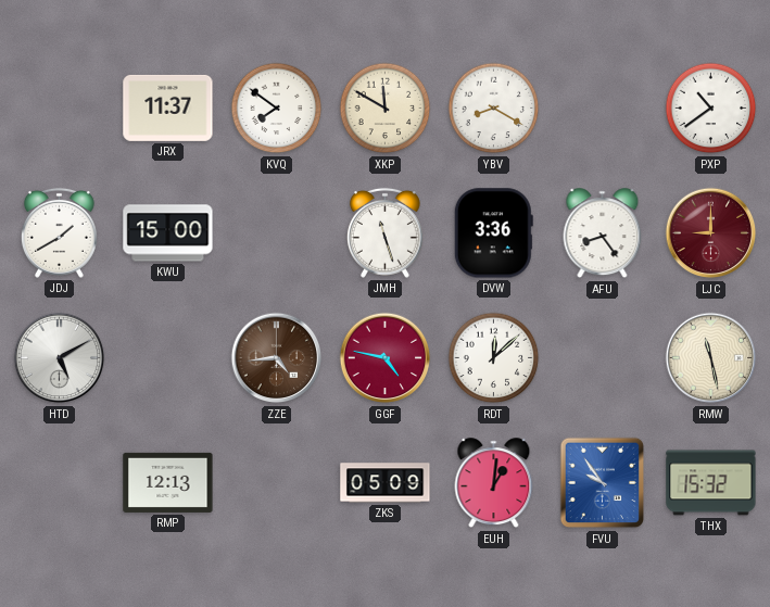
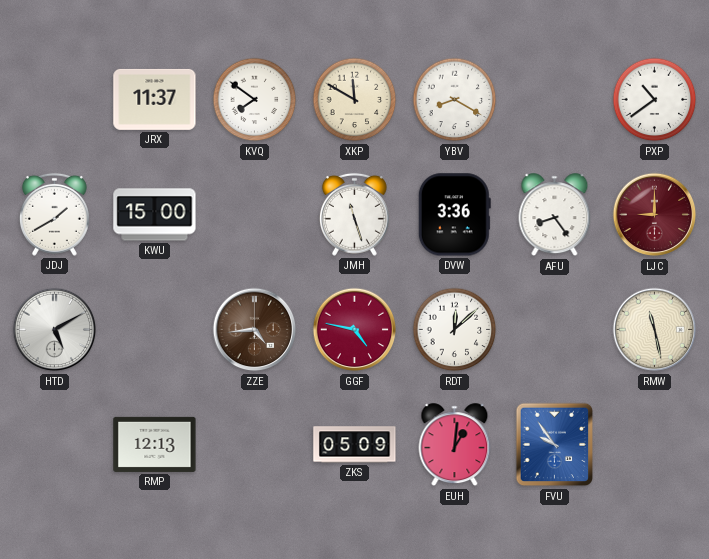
THX: 15:32 -> none (711, 483)
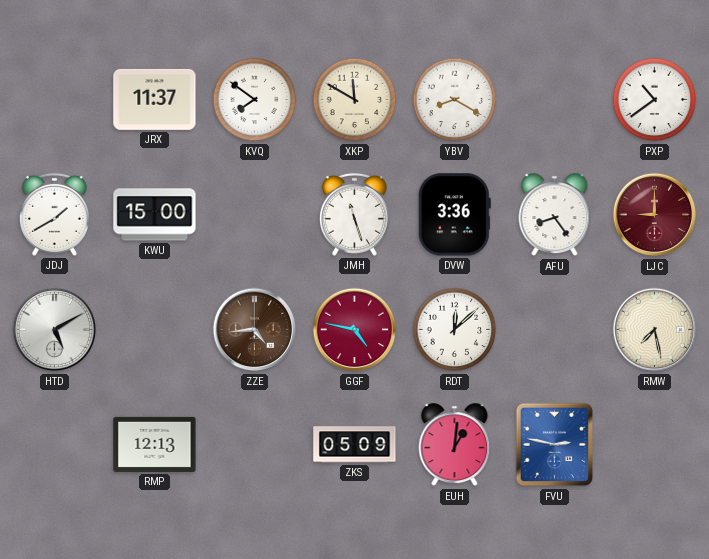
RMW: 11:28 -> 7:28 (655, 330)
FVU: 9:54 -> 2:47 (555, 445)
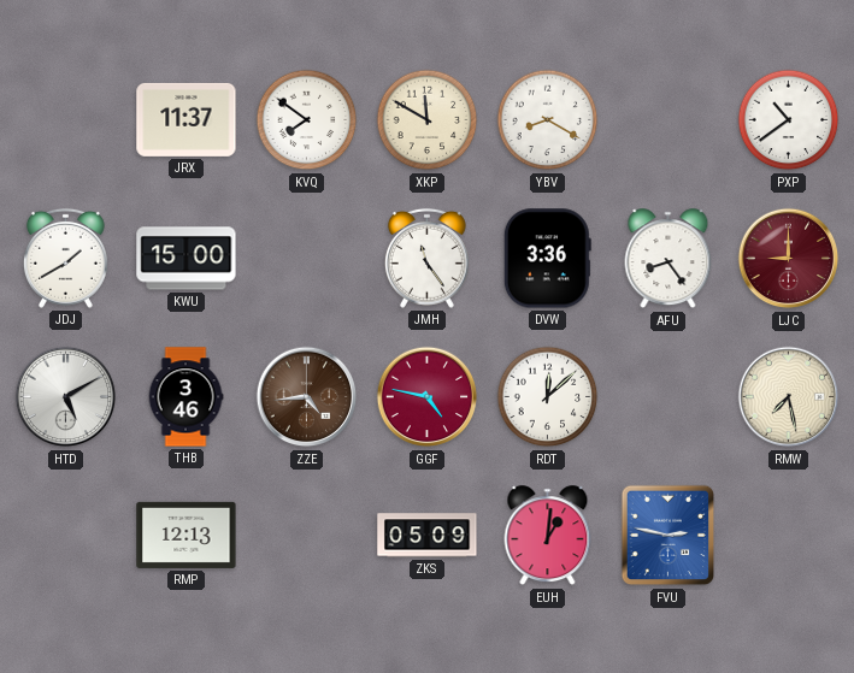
JMH: 11:27 -> 11:24 (426, 258)
THB: none -> 3:46 (185, 397)
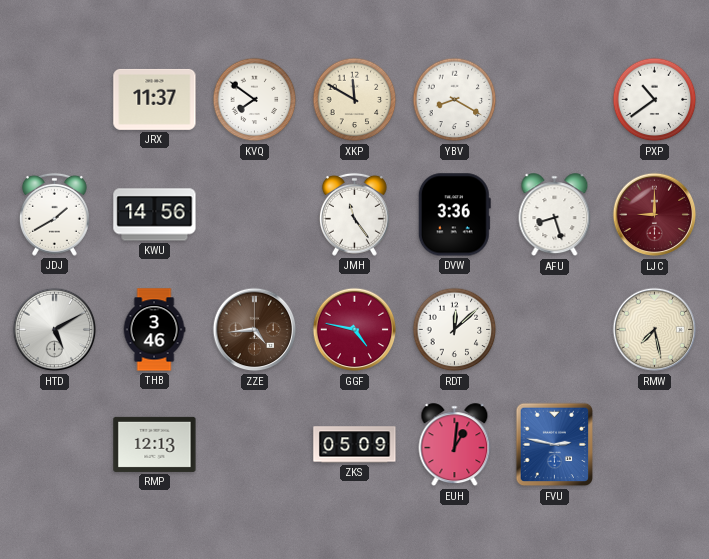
KWU: 15:00 -> 14:56 (155, 215)
AFU: 8:24 -> 8:27 (555, 215)
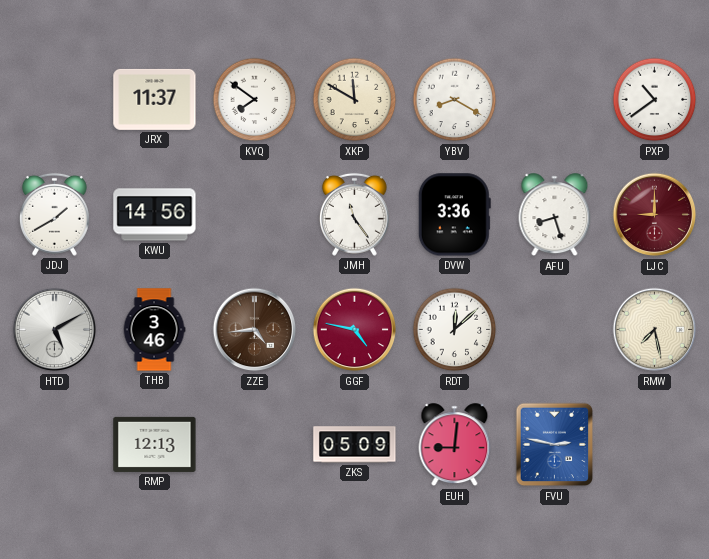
EUH: 1:01 -> 9:01 (455, 445)
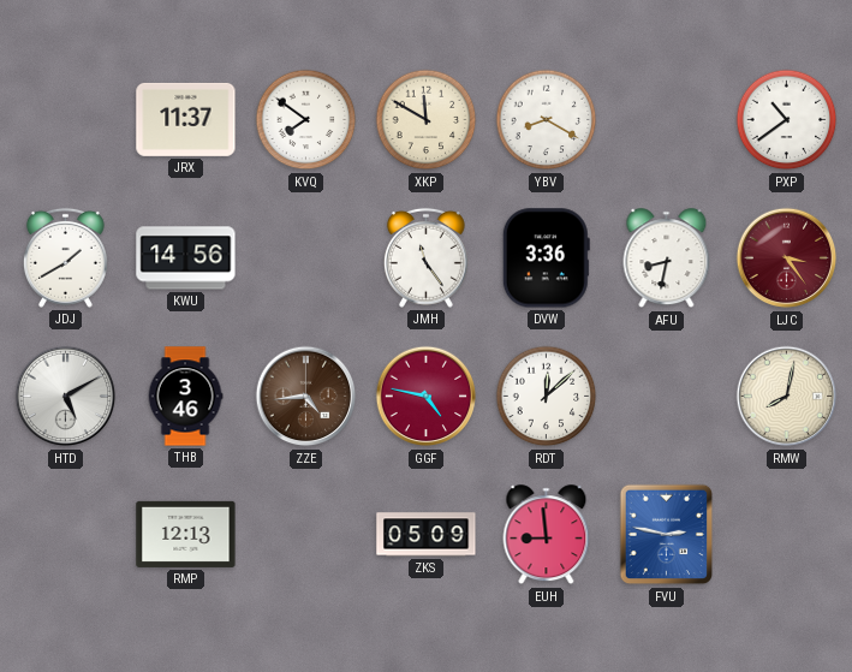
AFU: 8:27 -> 8:32 (667, 258)
LJC: 9:00 -> 3:24 (787, 258)
RMW: 7:28 -> 8:02 (787, 397)
EUH: 9:01 -> 8:59 (547, 535)
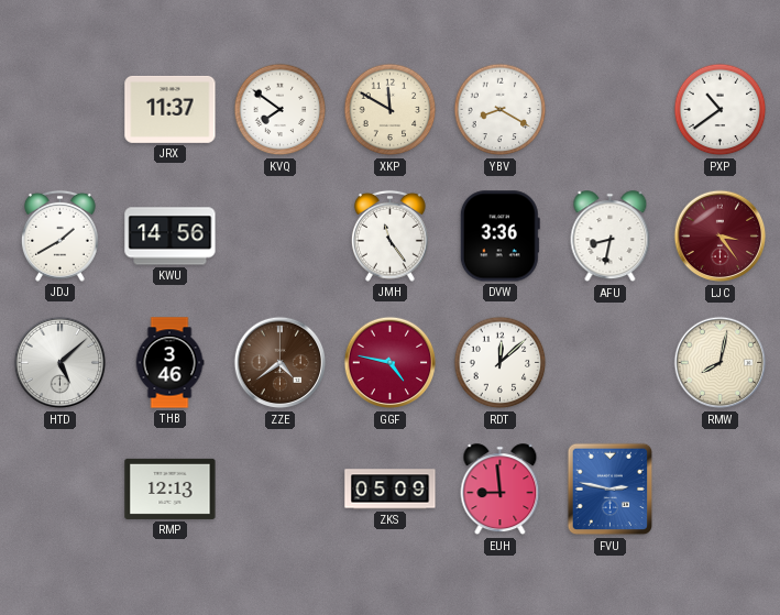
HTD: 5:10 -> 5:08 (61, 363)
ZZE: 4:44 -> 4:39 (281, 363)
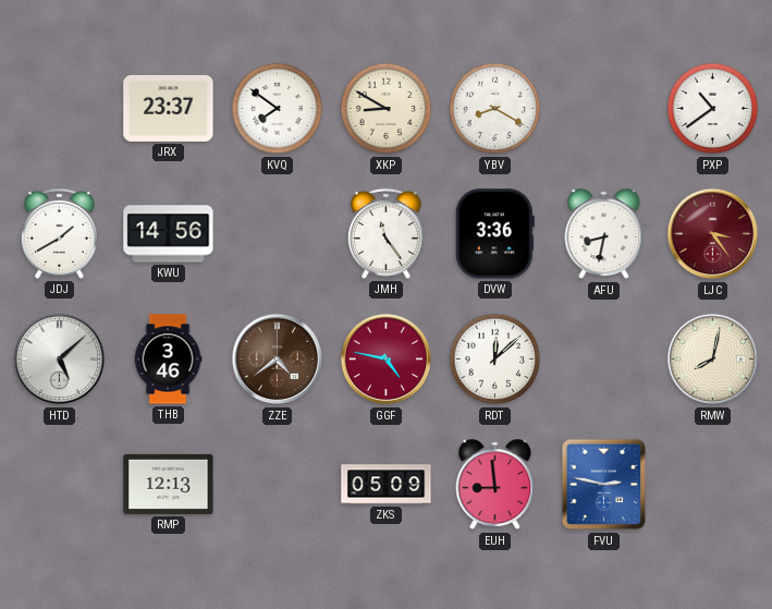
JRX: 11:37 -> 23:37 (169, 108)
XKP: 11:50 -> 8:50 (387, 109)
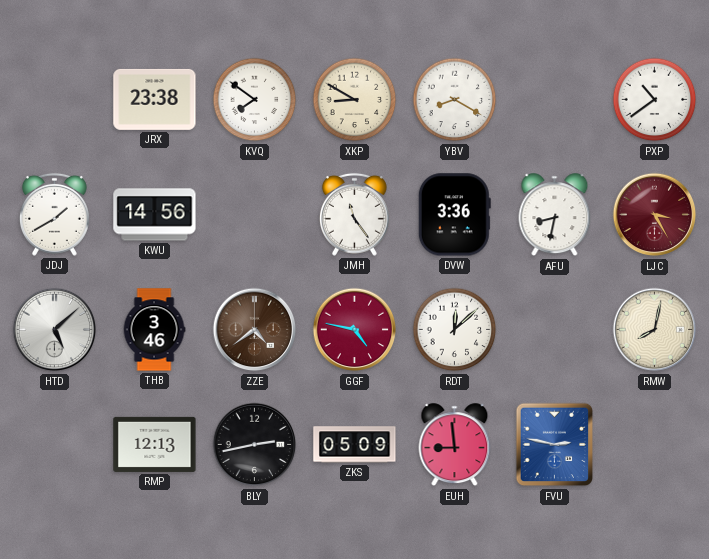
JRX: 23:37 -> 23:38 (155, 99)
LJC: 3:24 -> 3:25 (655, 215)
BLY: none -> 2:43 (255, 445)
